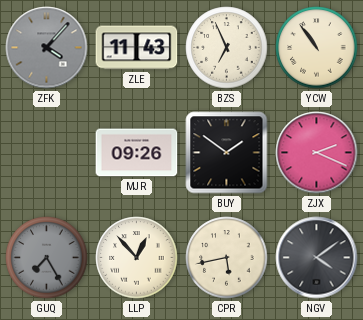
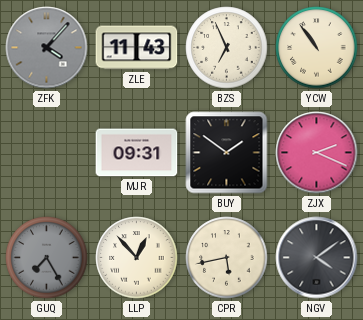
MJR: 09:26 -> 09:31 (137, 153)
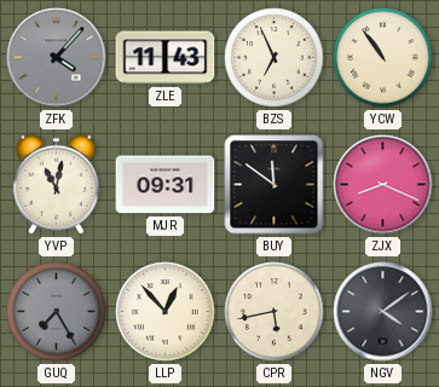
YVP: none -> 11:02 (56, 184)
BUY: 1:51 -> 11:51 (275, 185)
ZJX: 2:19 -> 8:19 (383, 185)
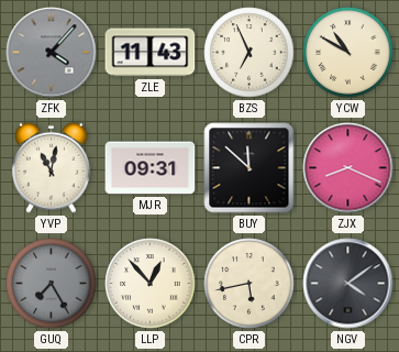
YCW: 10:54 -> 10:50 (348, 53)
BUY: 11:51 -> 11:52 (250, 168)
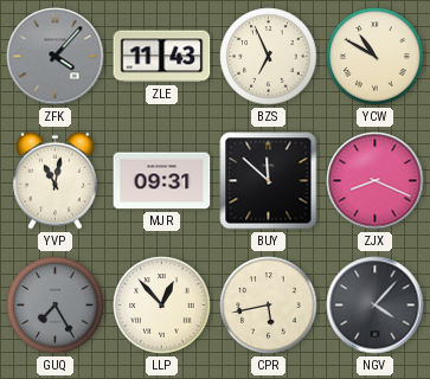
NGV: 4:09 -> 4:07 (376, 306)
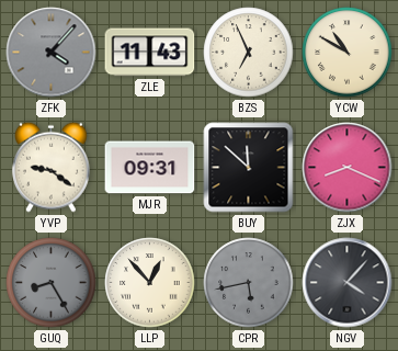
YVP: 11:02 -> 9:21 (50, 167)
GUQ: 7:25 -> 8:25 (52, 283)
CPR dial: cream -> grey (249, 283)
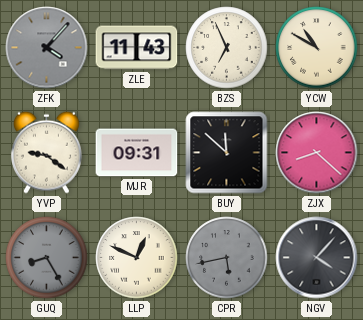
ZJX: 8:19 -> 8:22 (317, 153)
LLP: 12:53 -> 12:49 (137, 258)
